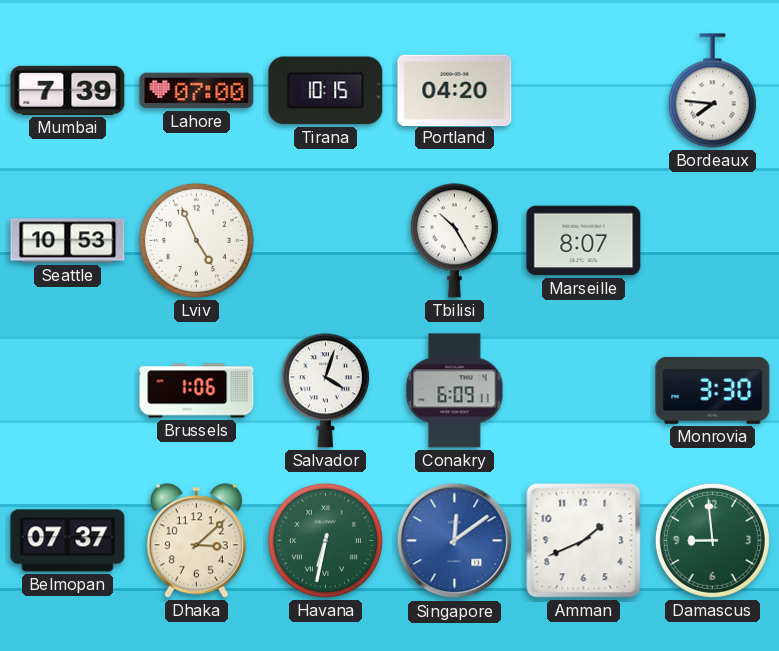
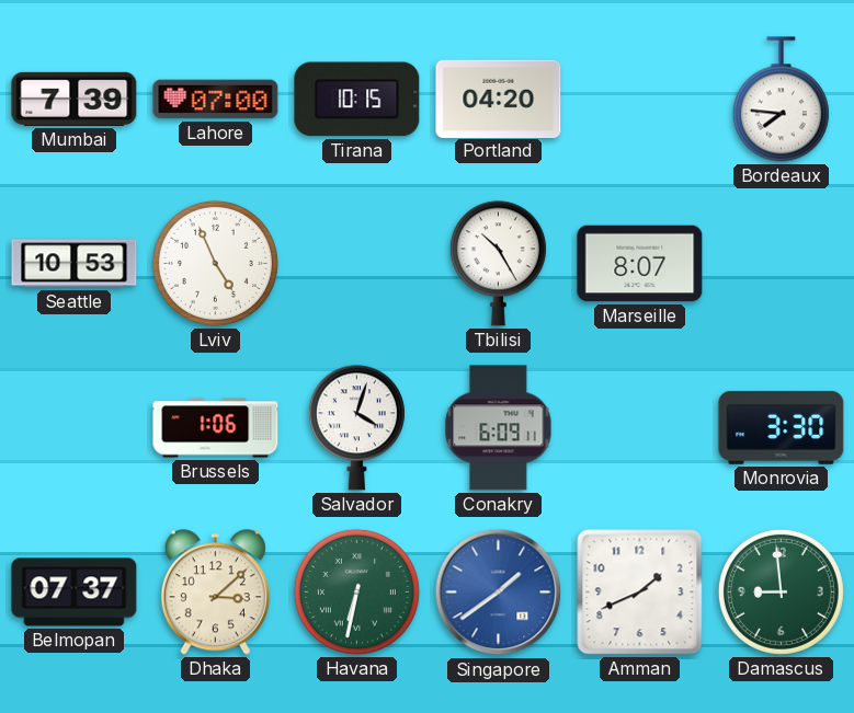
Singapore: 12:09 -> 1:39 (499, 593)
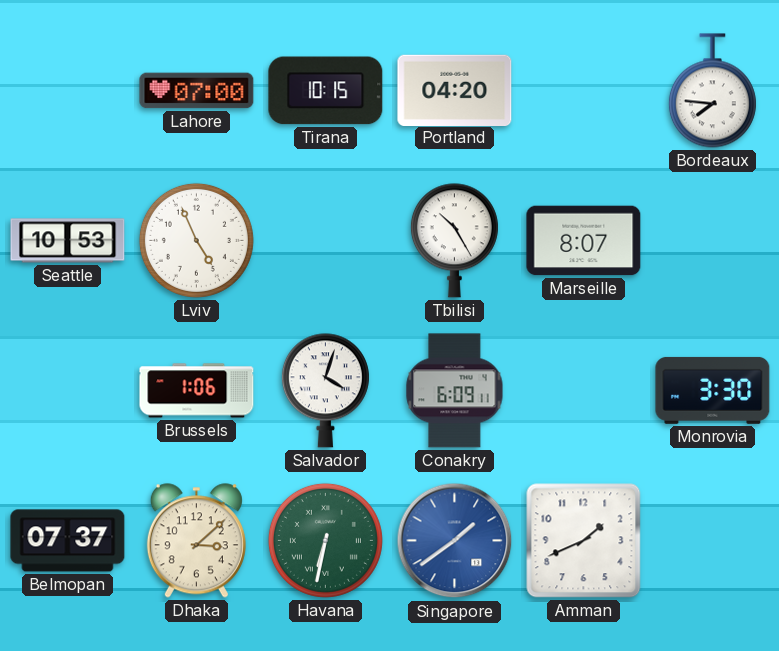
Mumbai: 7:39 -> none (75, 99)
Damascus: 8:59 -> none (781, 591)
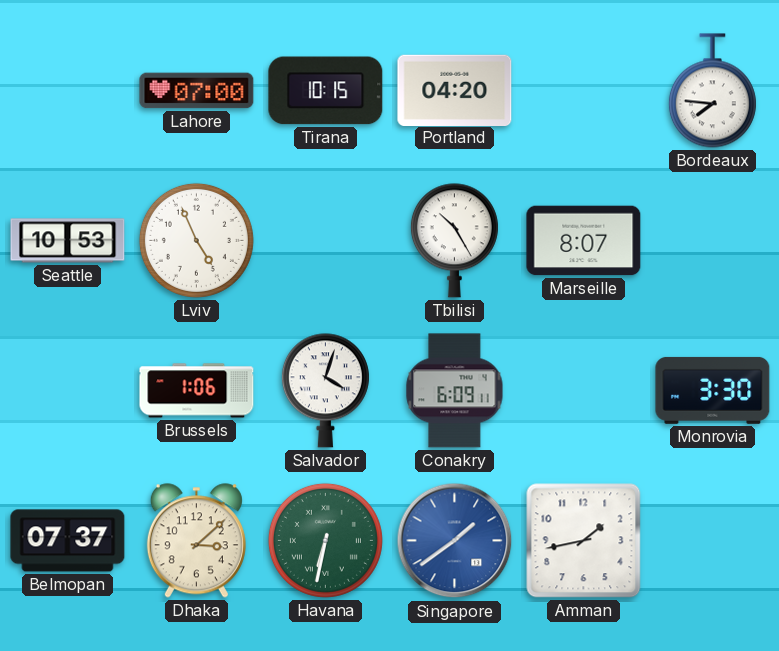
Amman: 1:41 -> 1:43 (584, 541)
